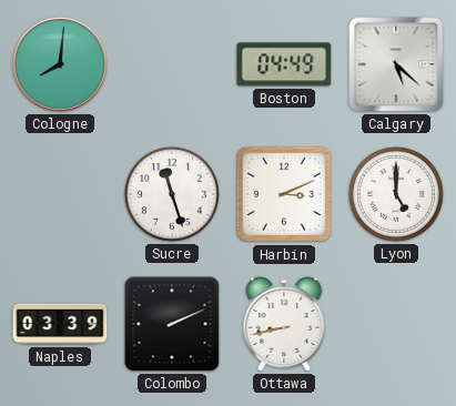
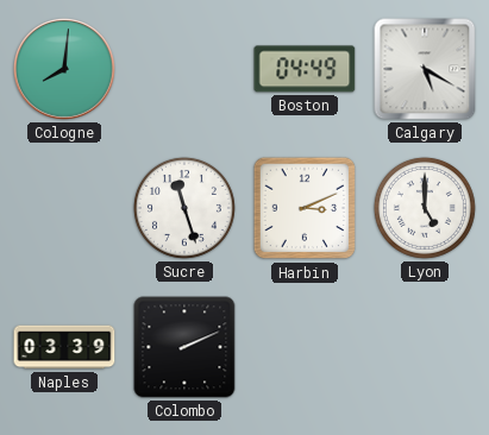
Calgary: 5:22 -> 5:20 (425, 69)
Ottawa: 8:43 -> none (284, 324)
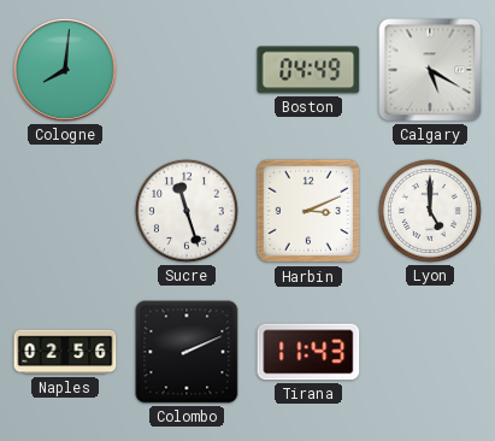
Naples: 03:39 -> 02:56 (65, 352)
Tirana: none -> 11:43 (308, 352)
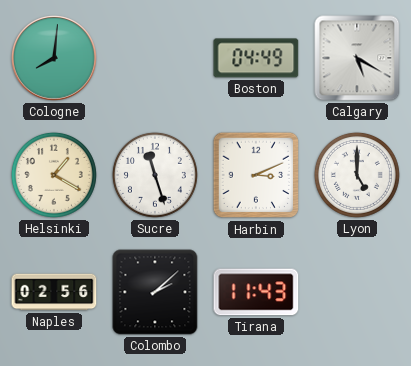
Helsinki: none -> 1:20 (54, 175)
Colombo: 2:11 -> 2:08 (155, 292)
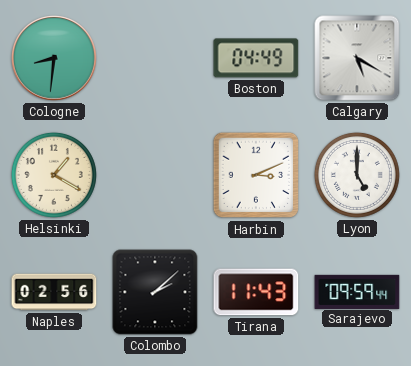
Cologne: 8:01 -> 8:31 (54, 58)
Sucre: 11:27 -> none (155, 175)
Sarajevo: none -> 09:59 (357, 291)
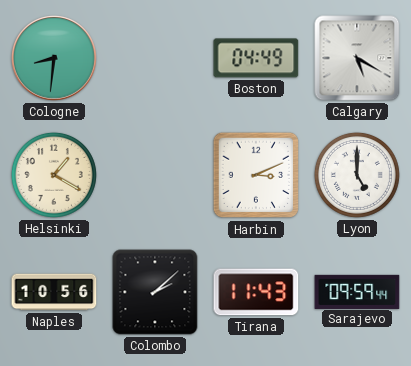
Naples: 02:56 -> 10:56 (54, 292)
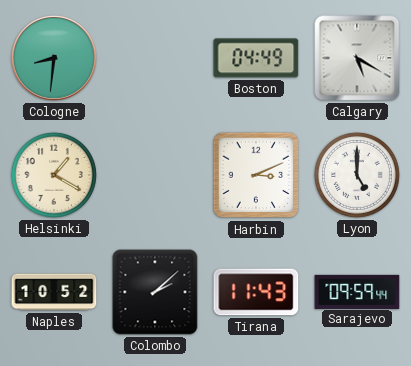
Naples: 10:56 -> 10:52 (54, 292)
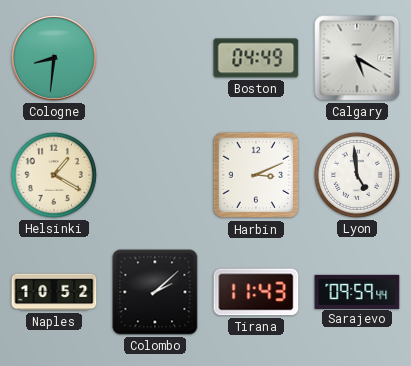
Lyon: 5:00 -> 4:59 (357, 175)
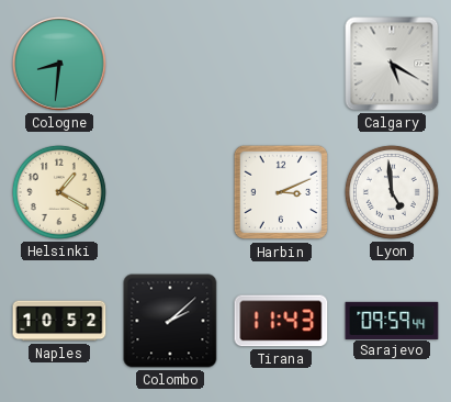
Boston: 04:49 -> none (256, 58)
